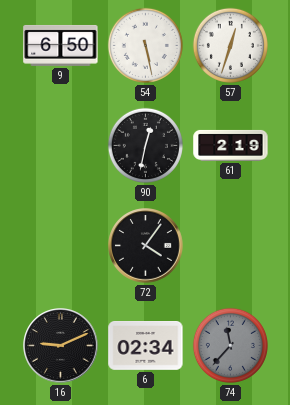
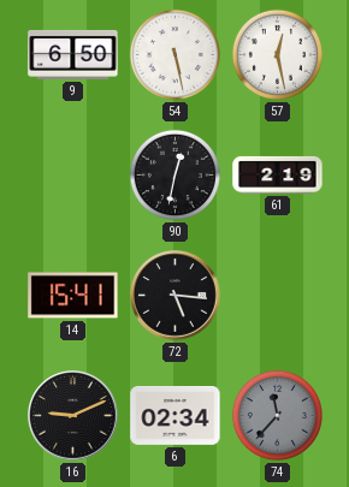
57: 12:33 -> 12:28 (277, 54)
14: none -> 15:41 (73, 296)
72: 4:06 -> 5:16 (176, 296)
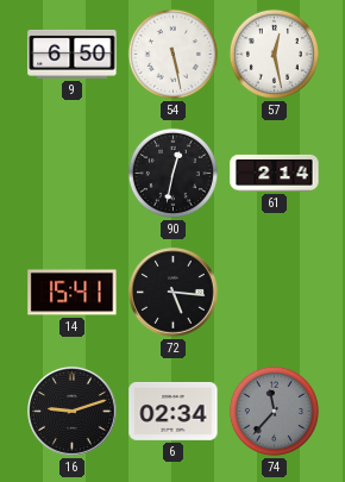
61: 2:19 -> 2:14 (275, 173)
16: 9:11 -> 9:12 (73, 412)
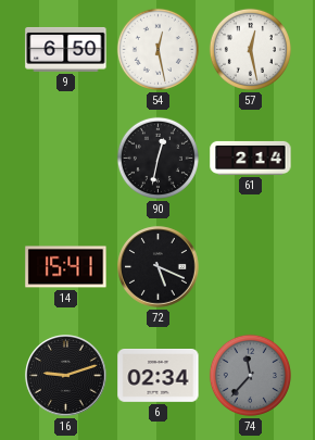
54: 5:28 -> 12:28 (157, 49)
72: 5:16 -> 5:19 (159, 267)
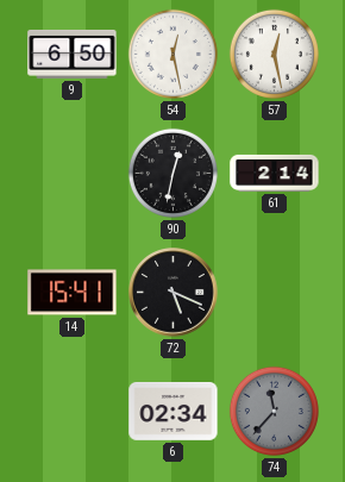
16: 9:12 -> none (66, 376)
